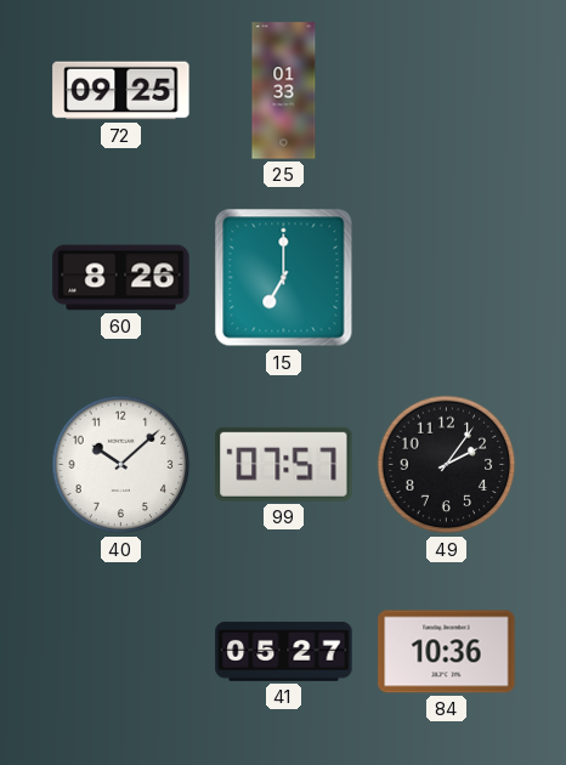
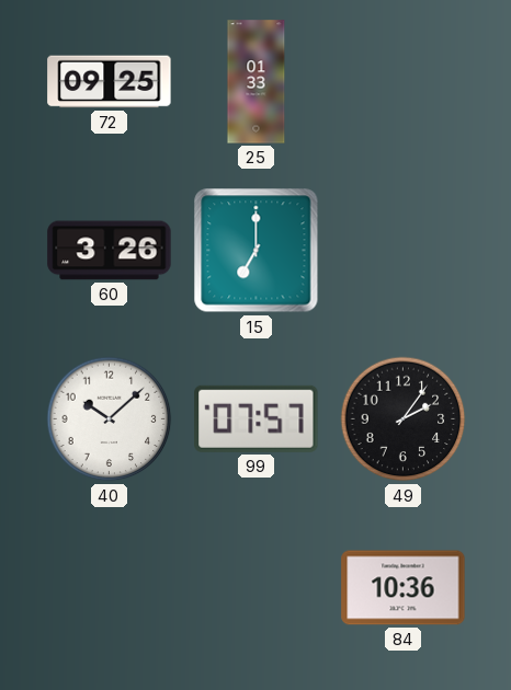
60: 8:26 -> 3:26 (110, 251)
41: 05:27 -> none (284, 652)
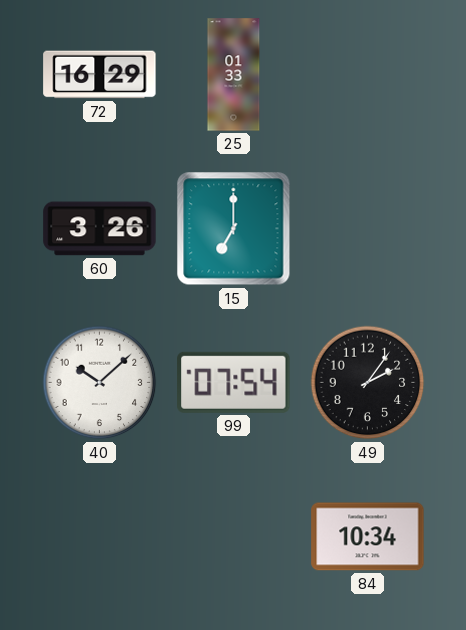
72: 09:25 -> 16:29 (100, 75)
99: 07:57 -> 07:54 (234, 382)
84: 10:36 -> 10:34 (368, 537)
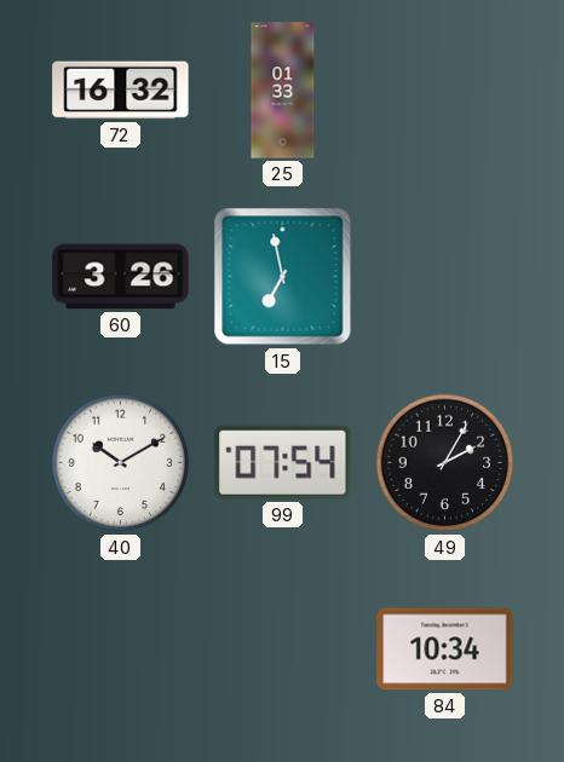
72: 16:29 -> 16:32 (121, 91)
15: 7:00 -> 6:58 (283, 277)
40: 10:08 -> 10:10 (121, 463)
49: 2:06 -> 2:05 (445, 463)
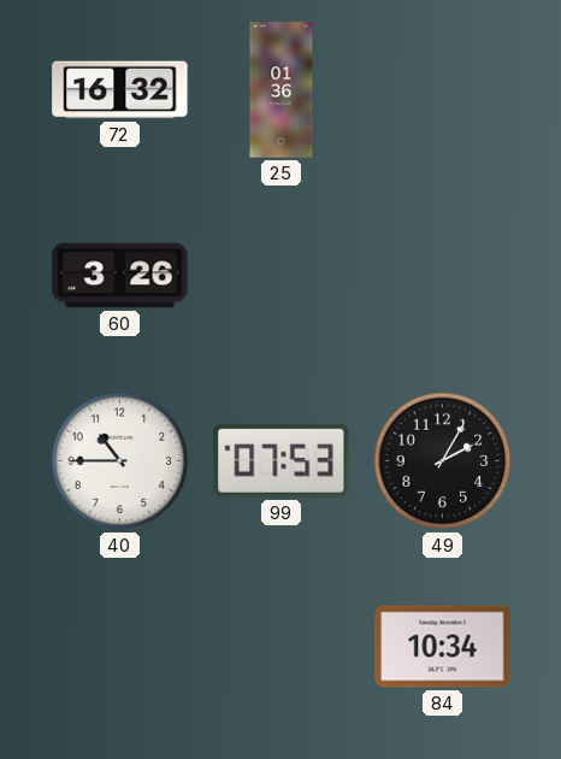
25: 01:33 -> 01:36 (282, 90)
15: 6:58 -> none (283, 277)
40: 10:10 -> 10:45 (120, 461)
99: 07:54 -> 07:53 (282, 460)
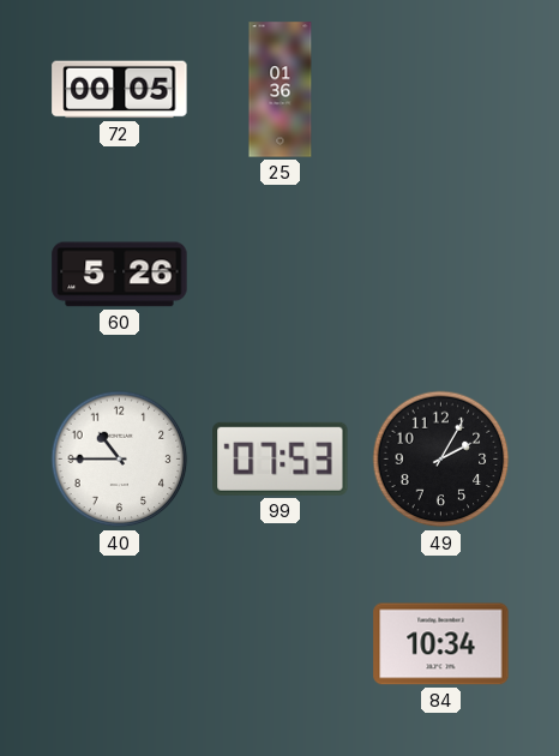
72: 16:32 -> 00:05 (120, 90)
60: 3:26 -> 5:26 (120, 275)
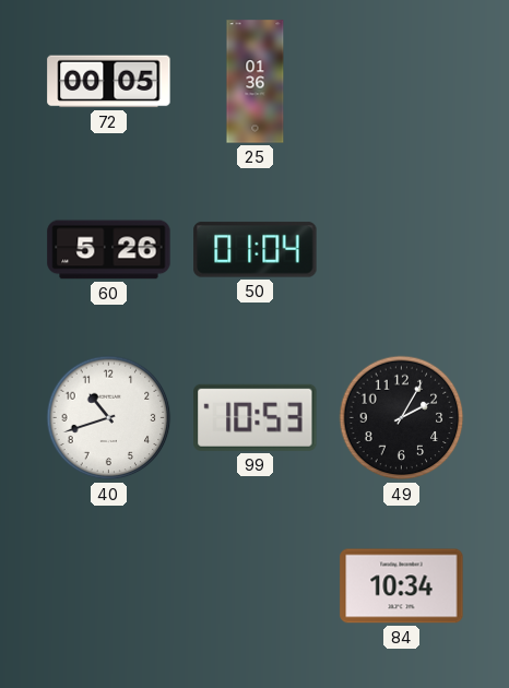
50: none -> 01:04 (256, 250)
40: 10:45 -> 10:42 (109, 418)
99: 07:53 -> 10:53 (256, 417)
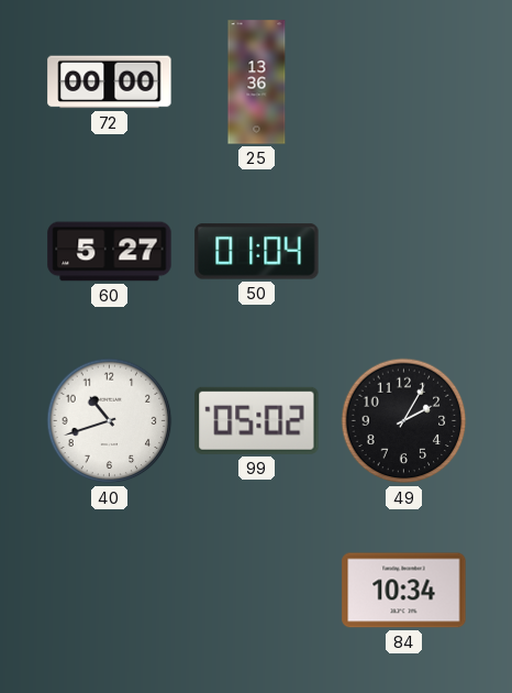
72: 00:05 -> 00:00 (110, 82)
25: 01:36 -> 13:36 (257, 82)
60: 5:26 -> 5:27 (110, 252)
99: 10:53 -> 05:02 (257, 420)
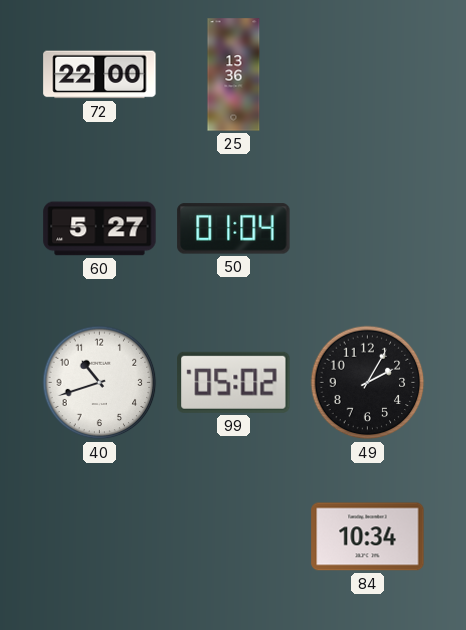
72: 00:00 -> 22:00 (100, 75)
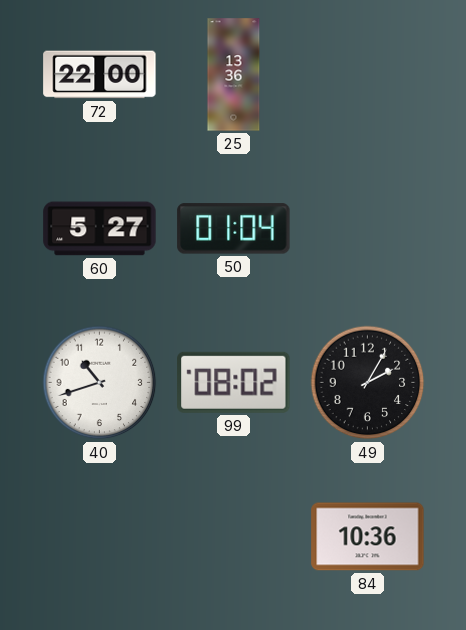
99: 05:02 -> 08:02 (234, 382)
84: 10:34 -> 10:36 (368, 537)
